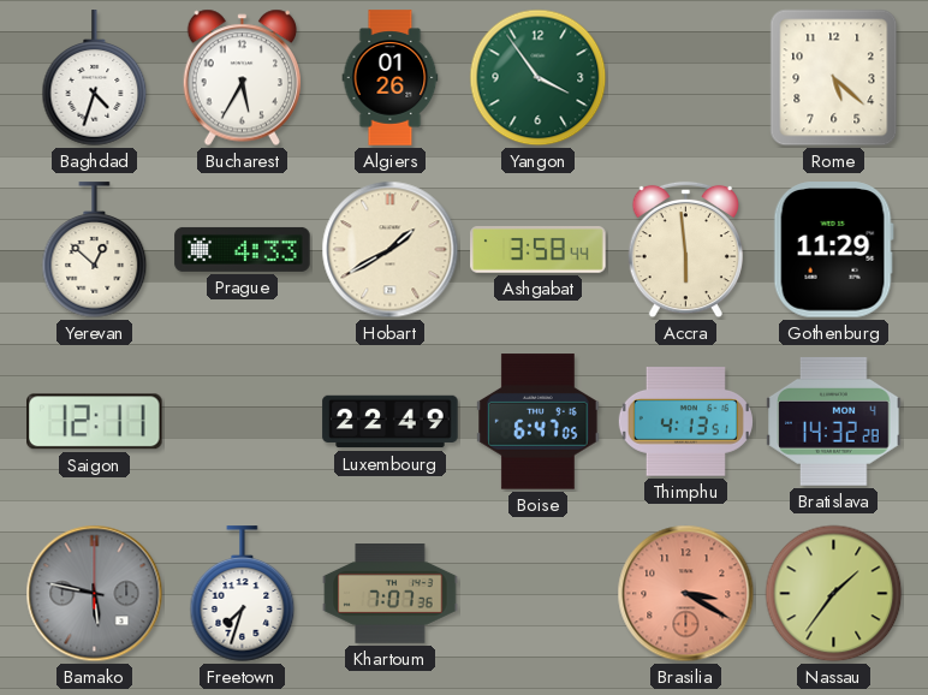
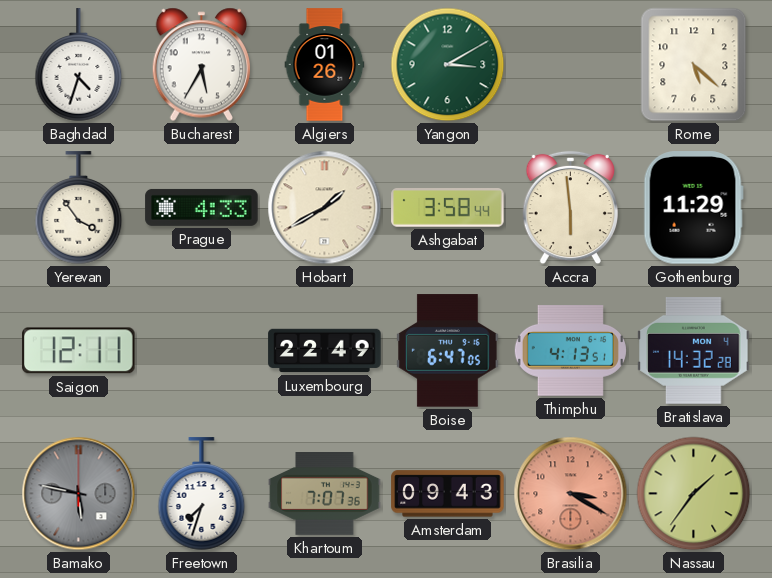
Yangon: 3:54 -> 3:10 (448, 65)
Yerevan: 12:52 -> 3:54 (79, 208)
Amsterdam: none -> 09:43 (448, 494)
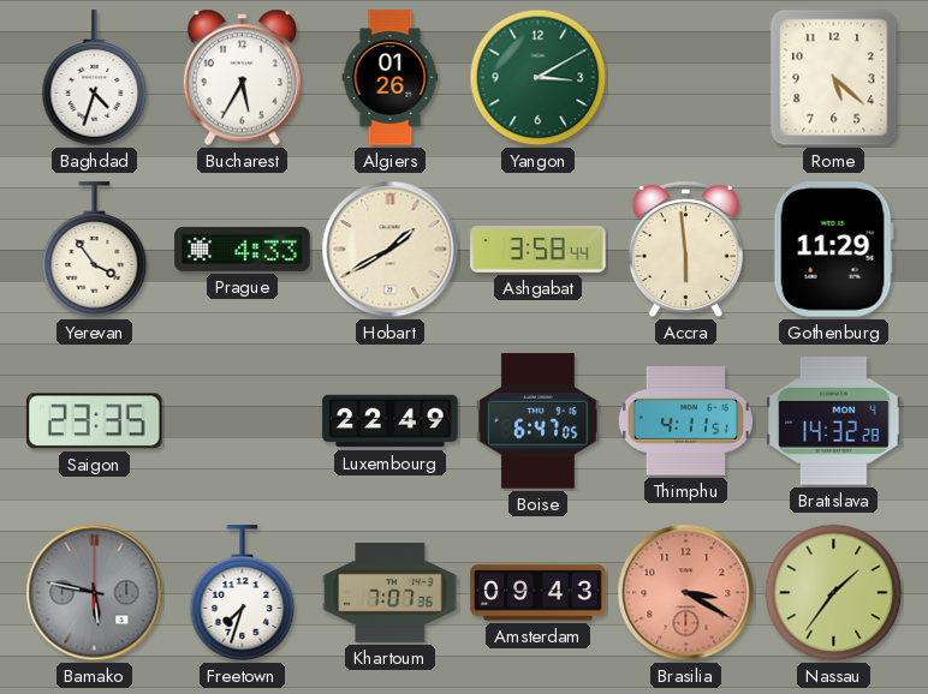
Saigon: 12:11 -> 23:35 (95, 421)
Thimphu: 4:13 -> 4:11 (685, 421)
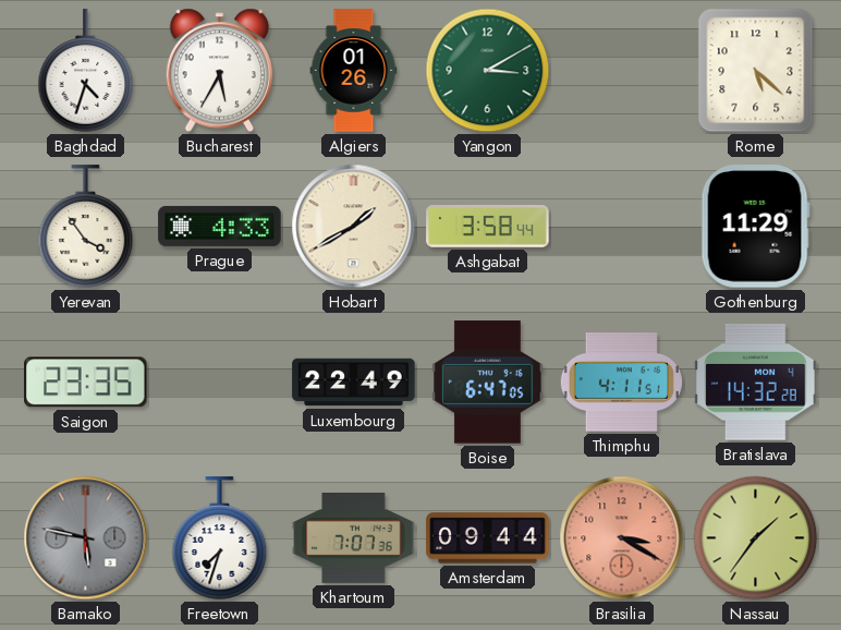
Accra: 5:59 -> none (685, 250)
Amsterdam: 09:43 -> 09:44 (488, 538)
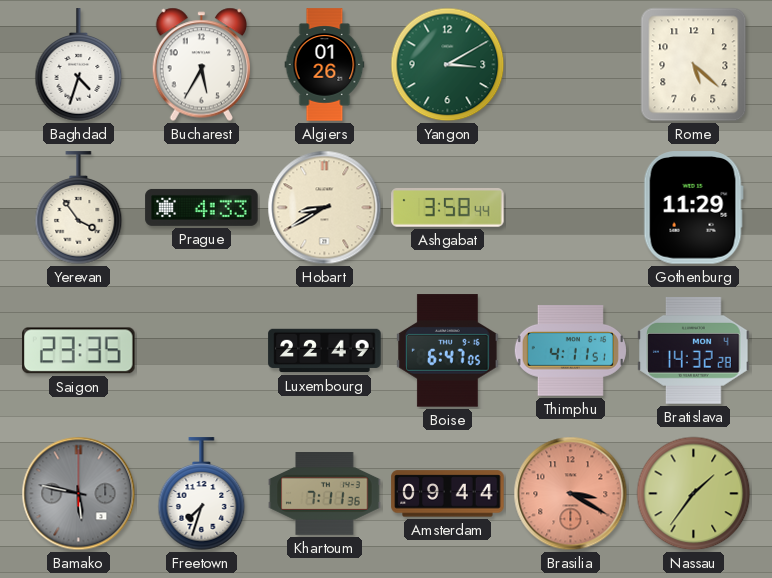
Hobart: 1:40 -> 8:40 (325, 208)
Khartoum: 7:07 -> 7:11 (325, 494)
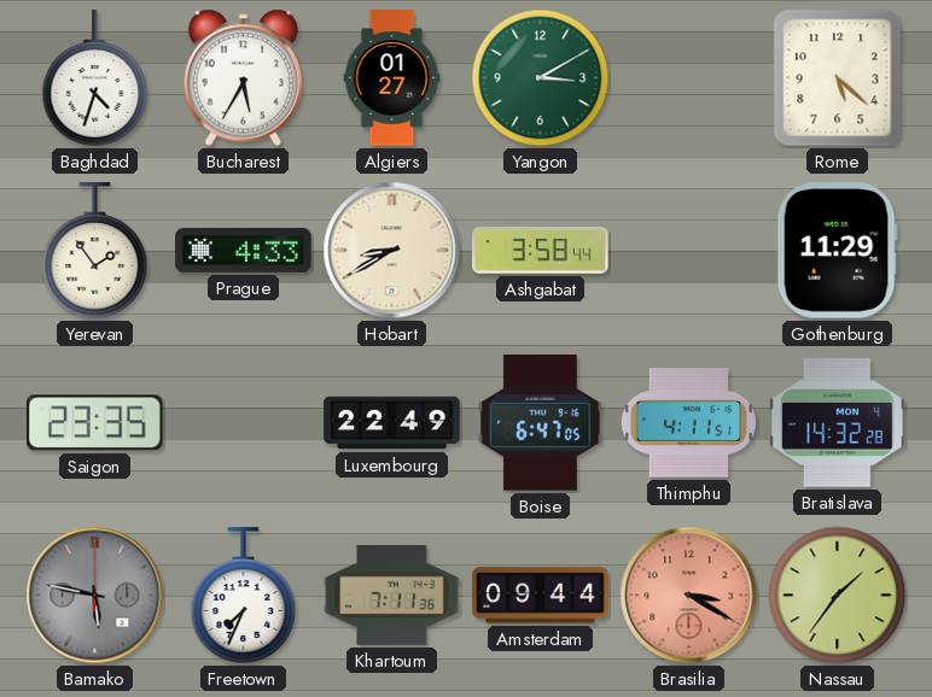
Algiers: 01:26 -> 01:27 (392, 78)
Yerevan: 3:54 -> 1:54 (95, 251)
Freetown: 7:33 -> 7:34 (244, 596)
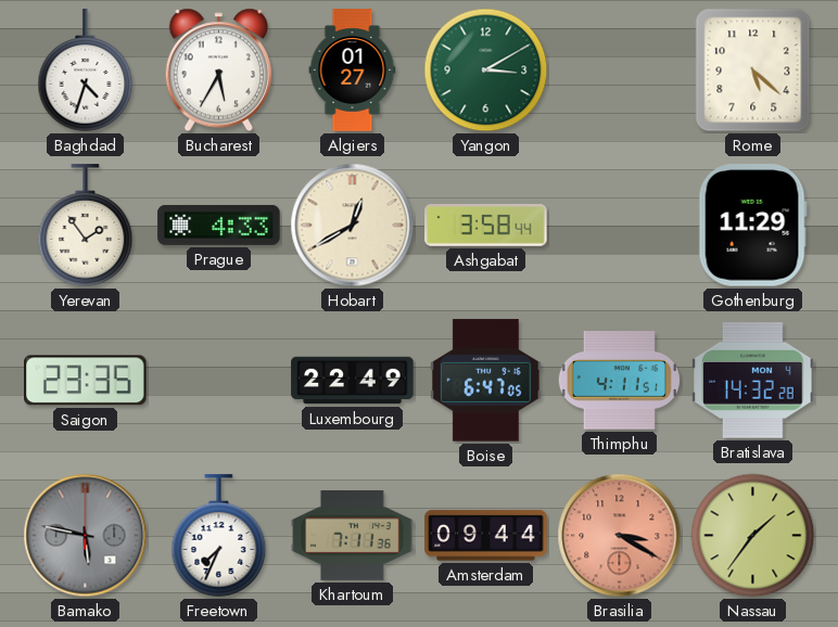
Hobart: 8:40 -> 12:40 (353, 226)
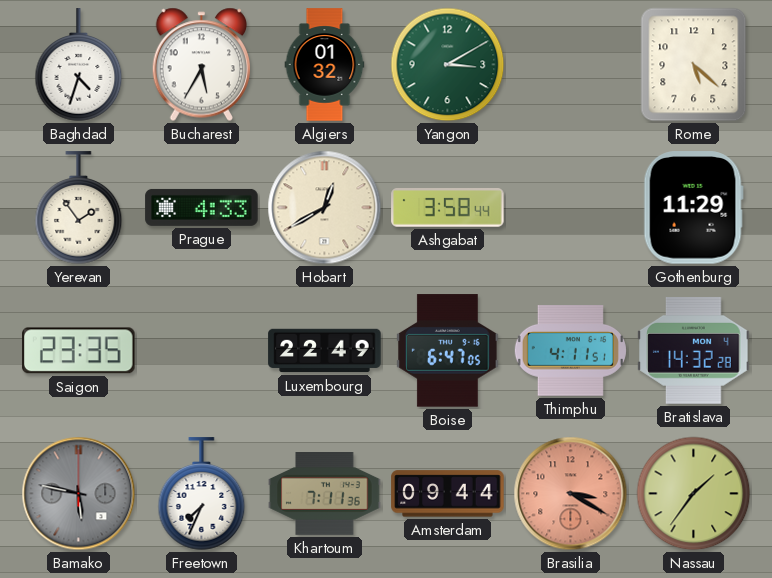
Algiers: 01:27 -> 01:32 (325, 65)
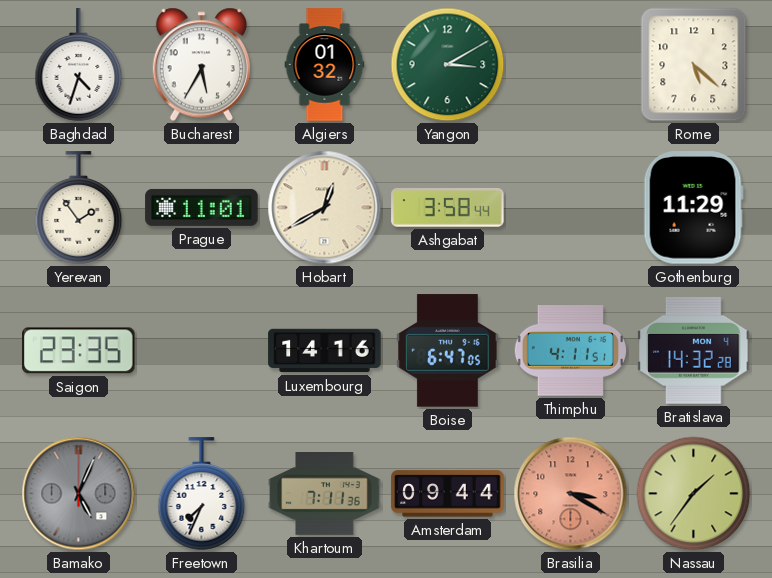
Prague: 4:33 -> 11:01 (202, 207)
Luxembourg: 22:49 -> 14:16 (325, 351)
Bamako: 5:47 -> 5:04 (79, 494)
